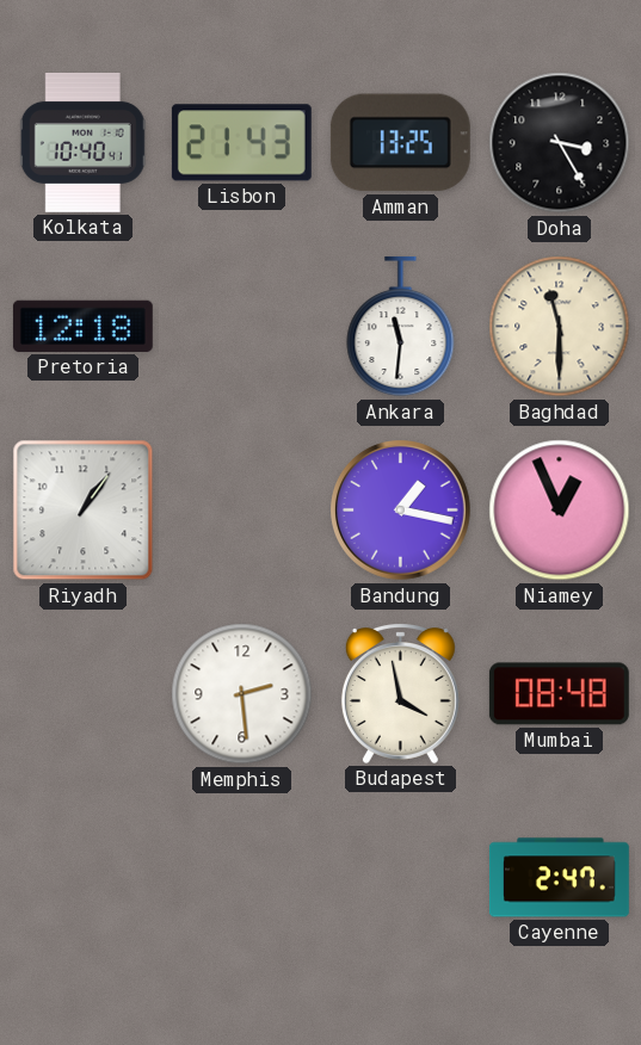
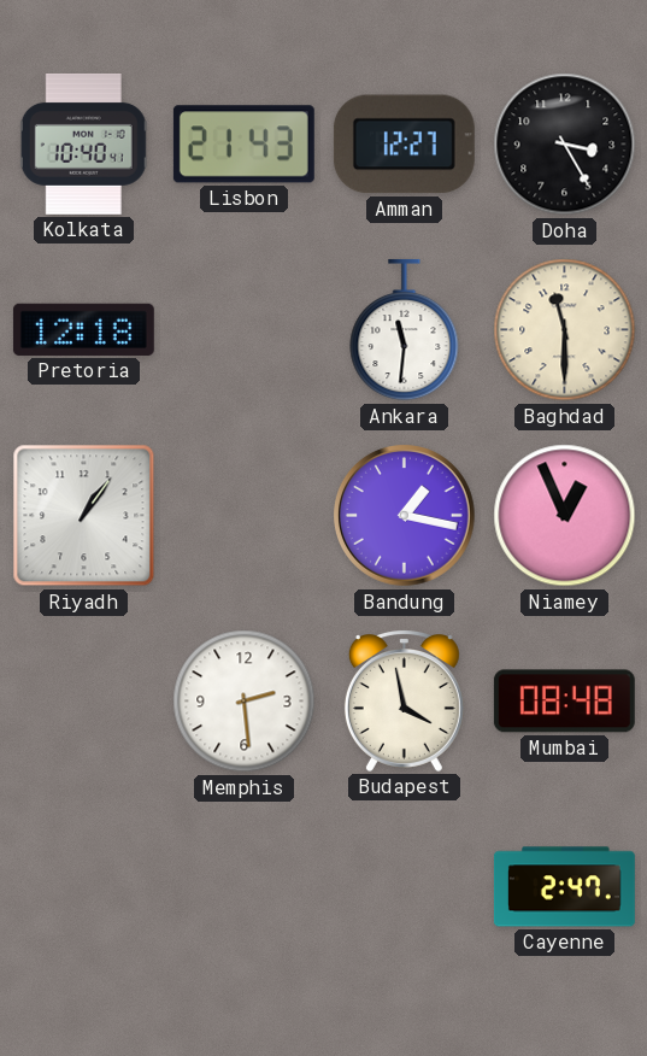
Amman: 13:25 -> 12:27 (404, 145)
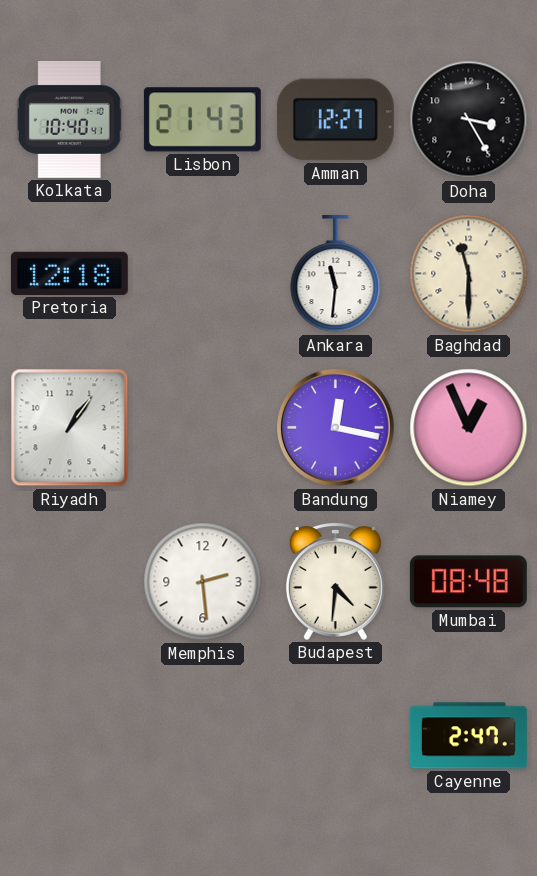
Bandung: 1:17 -> 12:17 (336, 428)
Budapest: 3:58 -> 4:31 (335, 581)
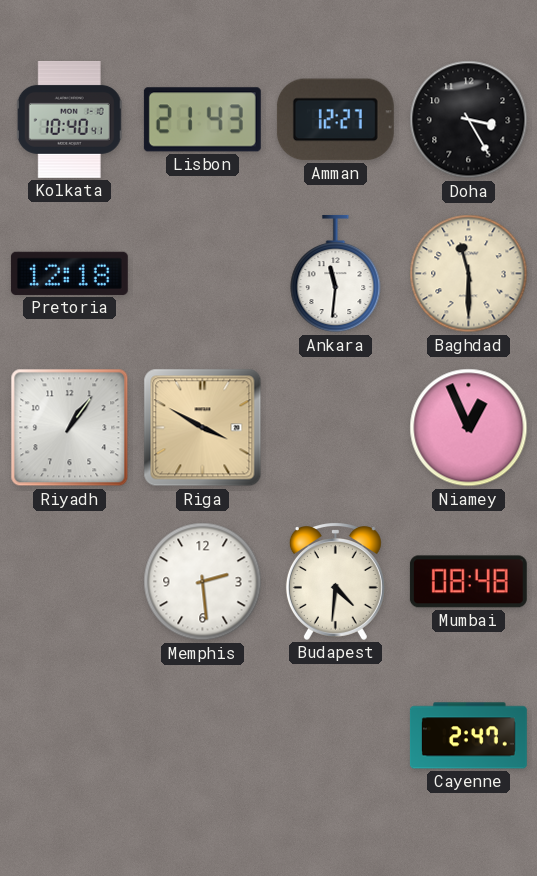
Riga: none -> 3:50 (203, 428)
Bandung: 12:17 -> none (336, 428)
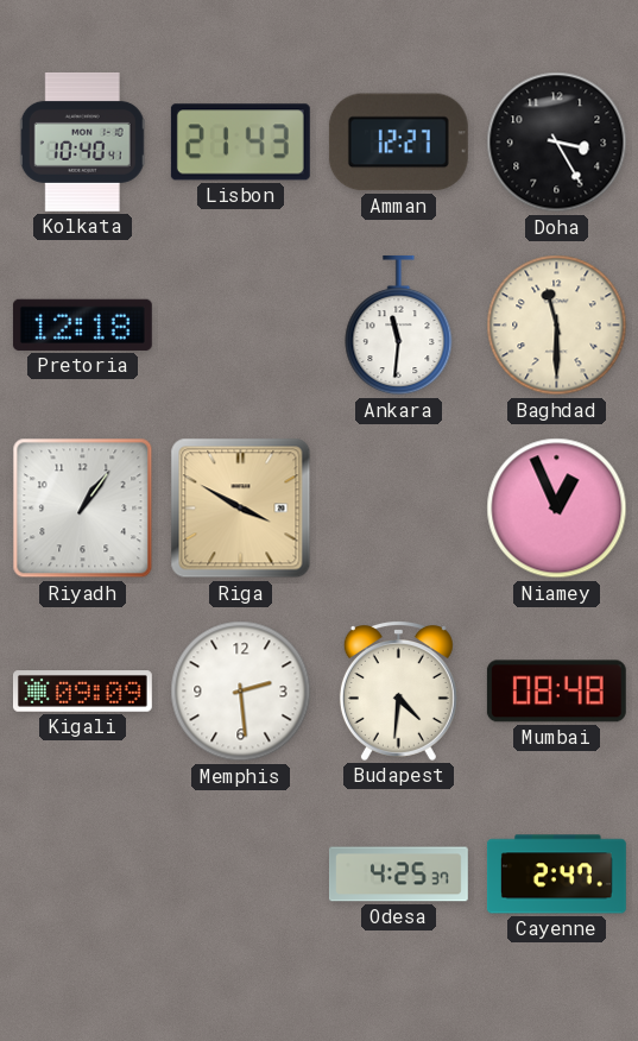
Kigali: none -> 09:09 (82, 692)
Odesa: none -> 4:25 (398, 875)
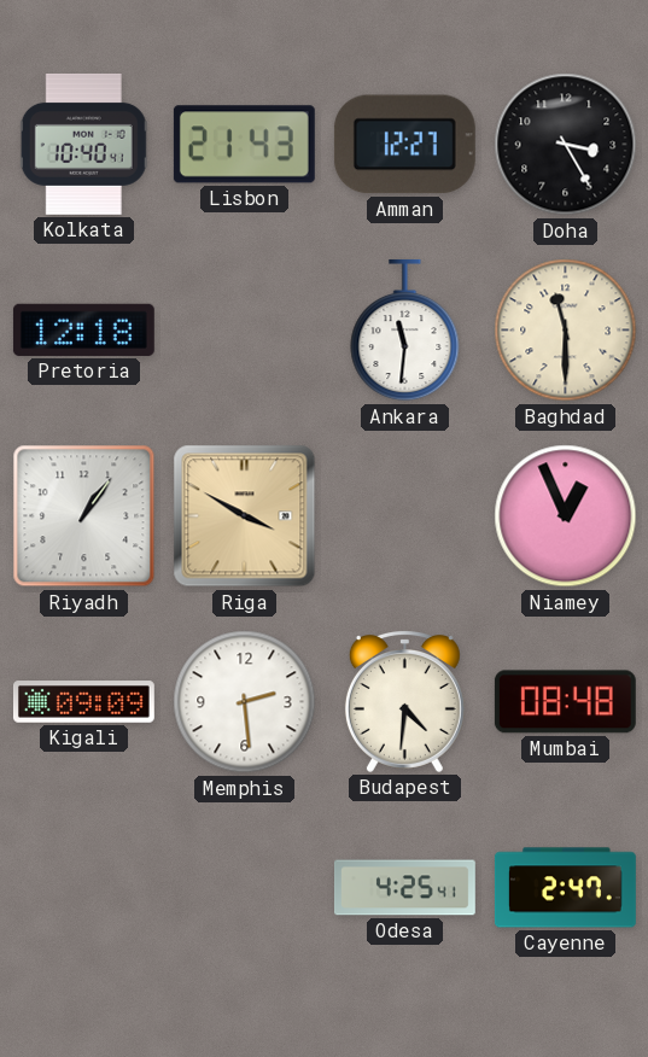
Odesa: 4:25:37 -> 4:25:41 (404, 888)
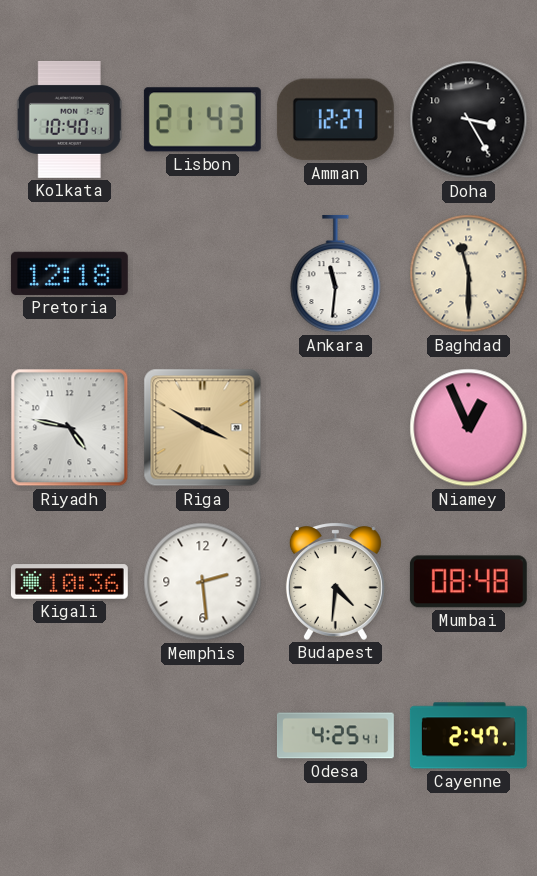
Riyadh: 1:06 -> 4:47 (70, 428)
Kigali: 09:09 -> 10:36 (69, 582)
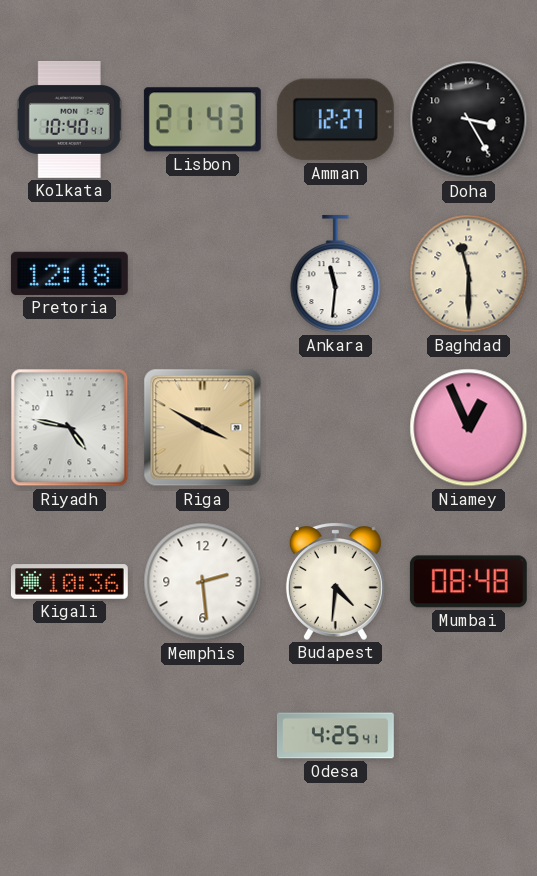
Cayenne: 2:47 -> none (468, 736)
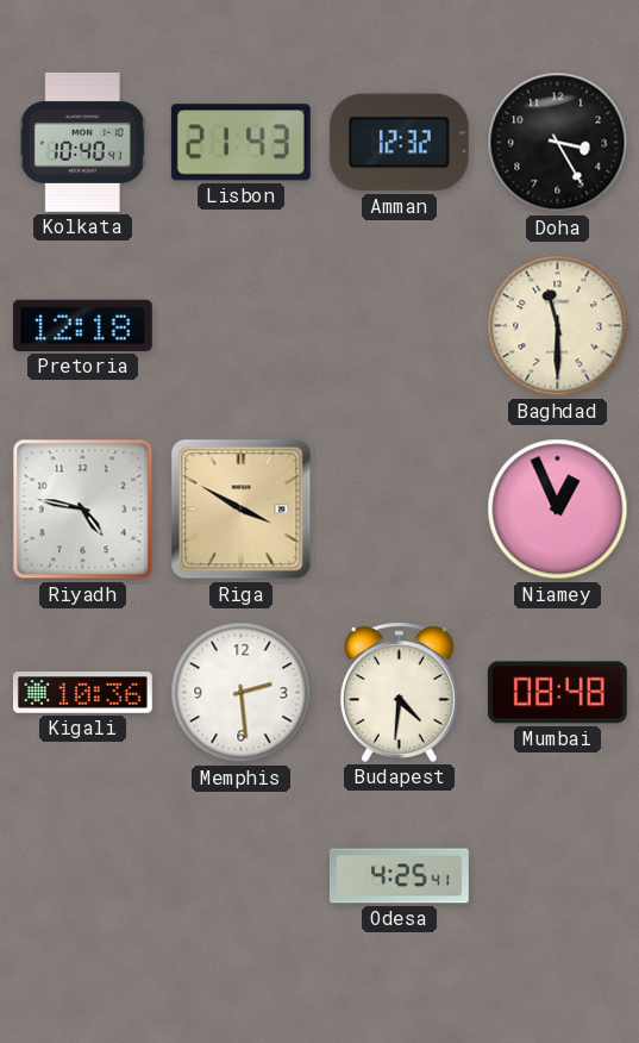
Amman: 12:27 -> 12:32 (399, 143)
Ankara: 11:31 -> none (336, 274)
